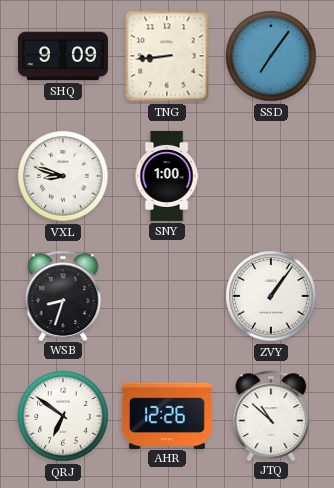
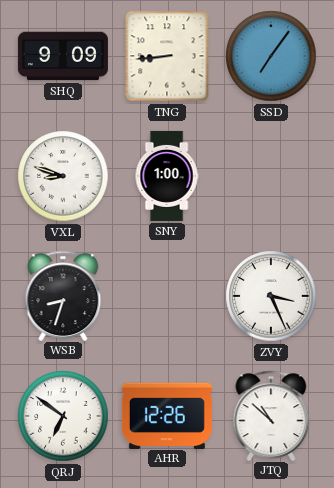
ZVY: 1:06 -> 3:26 (271, 296)
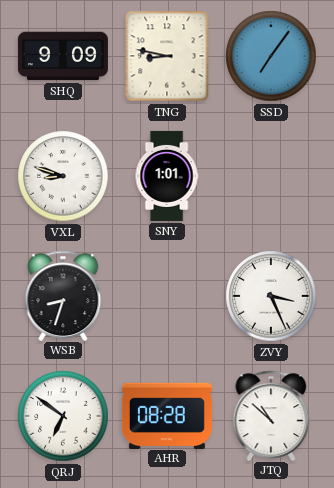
TNG: 8:44 -> 8:47 (167, 56)
SNY: 1:00 -> 1:01 (167, 176)
AHR: 12:26 -> 08:28 (167, 415)
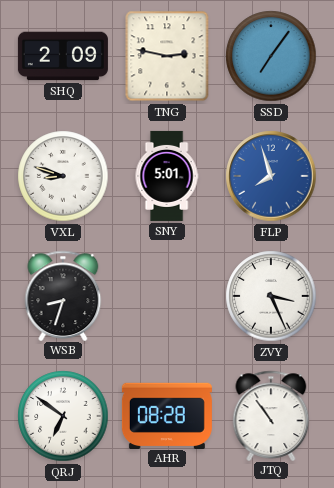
SHQ: 9:09 -> 2:09 (63, 56)
TNG: 8:47 -> 2:47 (167, 56)
SNY: 1:01 -> 5:01 (167, 176)
FLP: none -> 7:57 (271, 176)
JTQ: 10:52 -> 10:54 (271, 415)
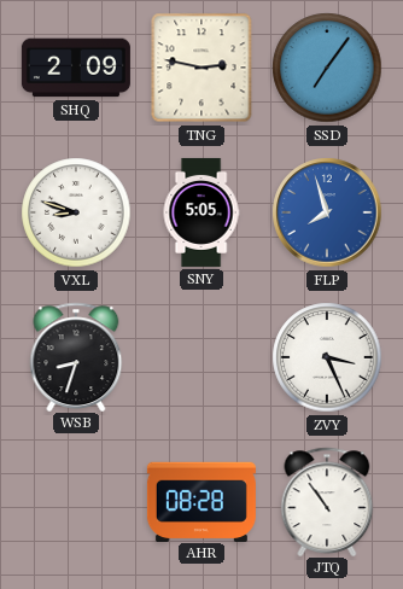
SNY: 5:01 -> 5:05 (201, 212)
QRJ: 6:51 -> none (63, 416)
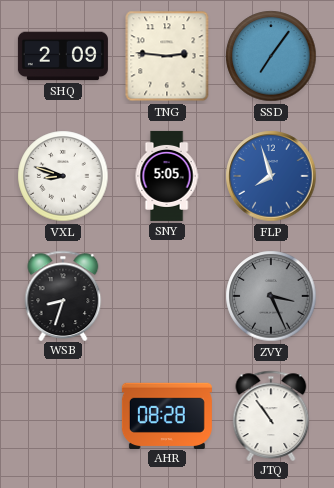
TNG: 2:47 -> 2:46 (167, 56)
ZVY dial: white -> grey (271, 296)
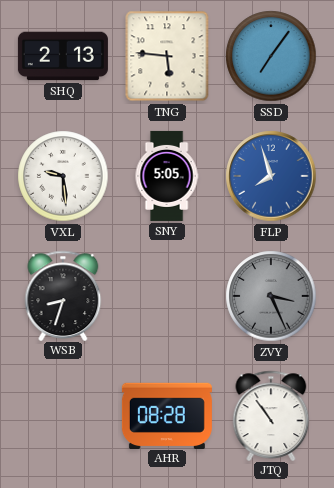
SHQ: 2:09 -> 2:13 (63, 56)
TNG: 2:46 -> 5:46 (167, 56)
VXL: 8:48 -> 9:29 (63, 176)
